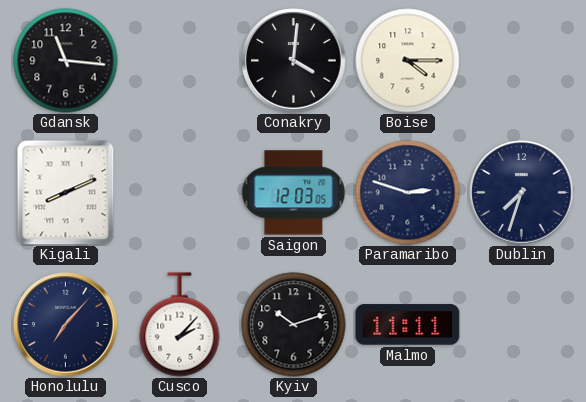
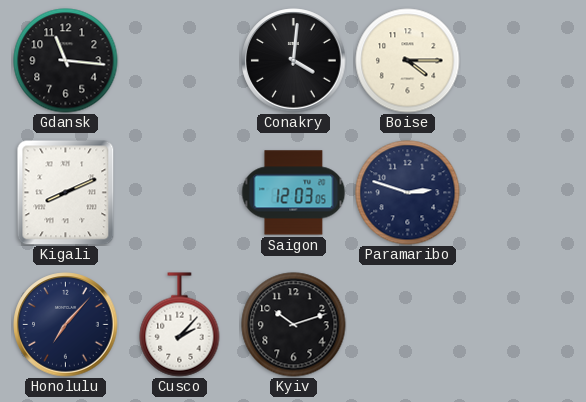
Dublin: 7:33 -> none (522, 193)
Malmo: 11:11 -> none (408, 325)
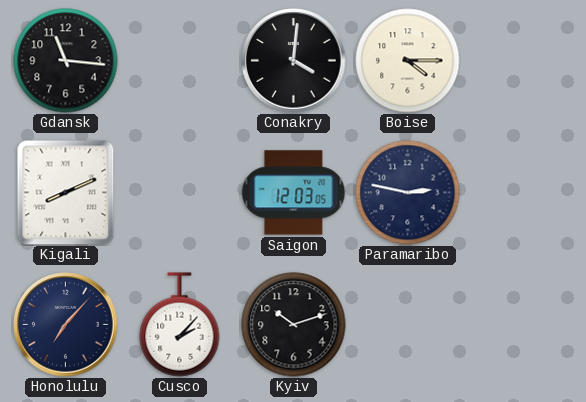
Paramaribo: 2:48 -> 2:47 (408, 193)
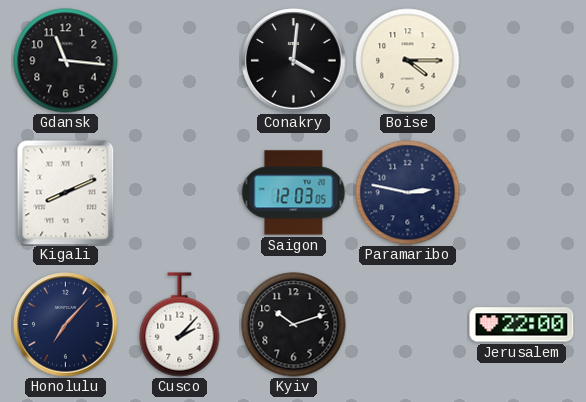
Jerusalem: none -> 22:00 (522, 325)
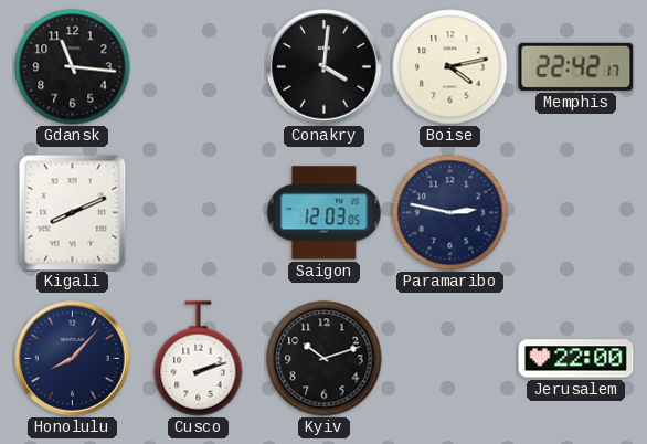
Boise: 4:15 -> 4:13 (450, 67)
Memphis: none -> 22:42 (576, 66)
Honolulu: 7:07 -> 8:07 (73, 359)
Cusco: 2:07 -> 2:12 (199, 359)
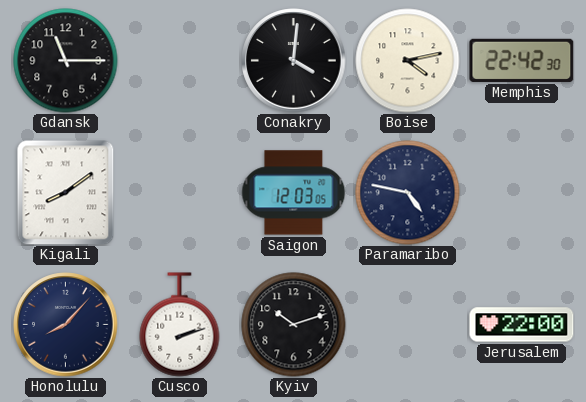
Gdansk: 11:16 -> 11:15 (66, 61)
Memphis: 22:42:17 -> 22:42:30 (522, 60)
Kigali: 8:11 -> 8:09 (66, 193)
Paramaribo: 2:47 -> 4:47 (408, 193)
